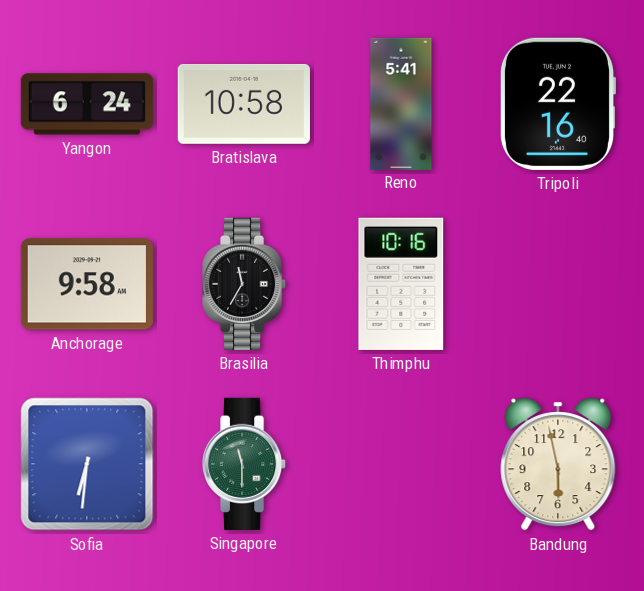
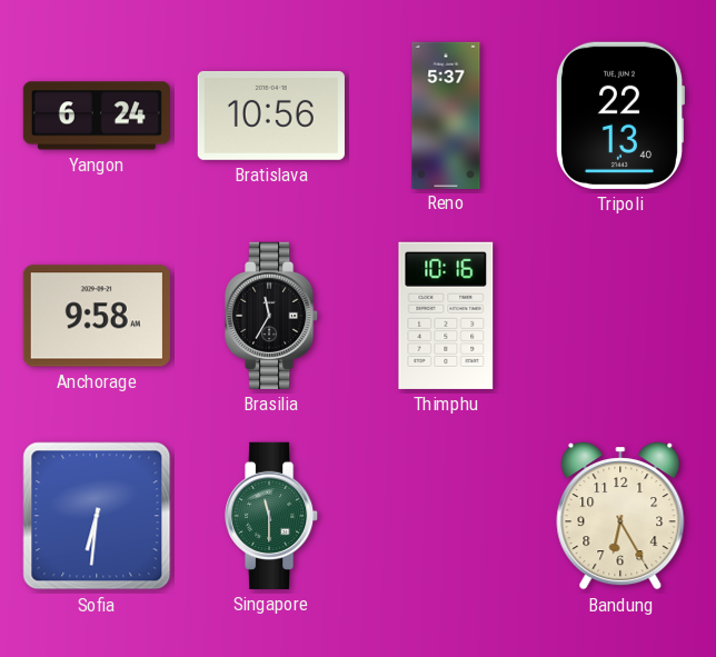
Bratislava: 10:58 -> 10:56 (271, 116)
Reno: 5:41 -> 5:37 (446, 115)
Tripoli: 22:16 -> 22:13 (619, 116)
Bandung: 5:58 -> 6:25 (620, 516)
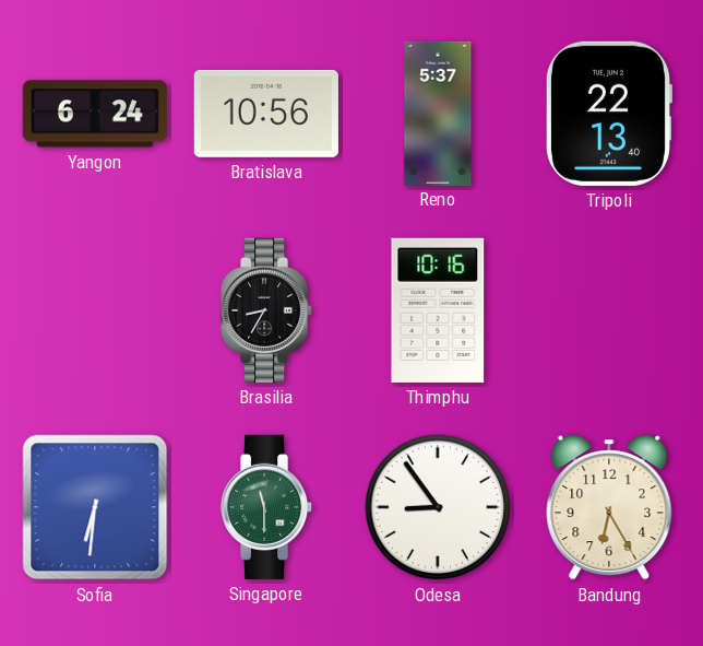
Anchorage: 9:58 -> none (97, 316)
Brasilia: 11:35 -> 8:35 (267, 310)
Odesa: none -> 8:54 (438, 507)
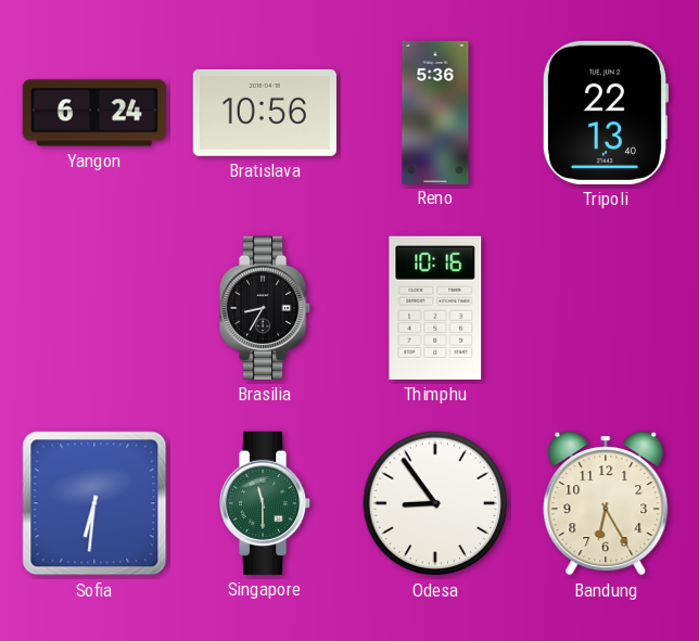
Reno: 5:37 -> 5:36 (435, 112)
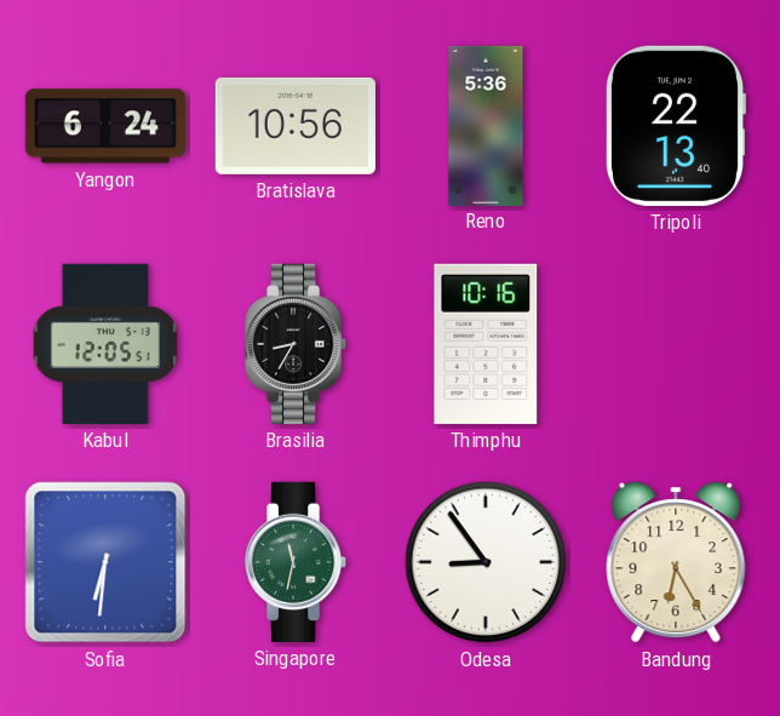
Kabul: none -> 12:05 (104, 344)
Singapore: 11:30 -> 11:32 (297, 562)
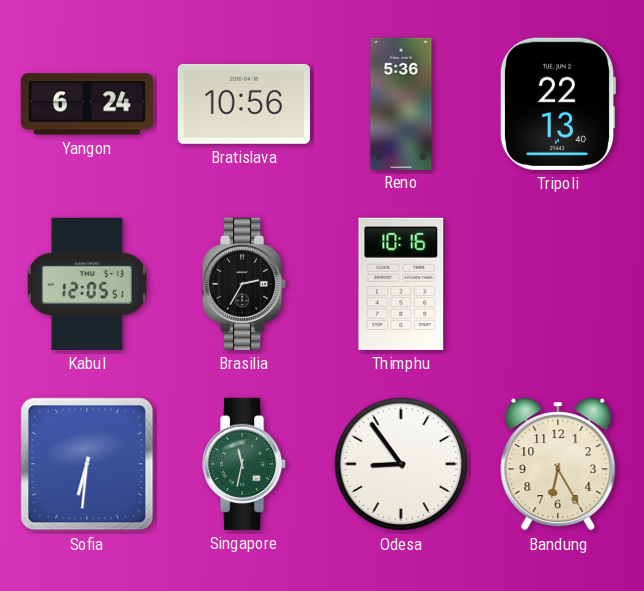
Brasilia: 8:35 -> 2:35 (245, 284)
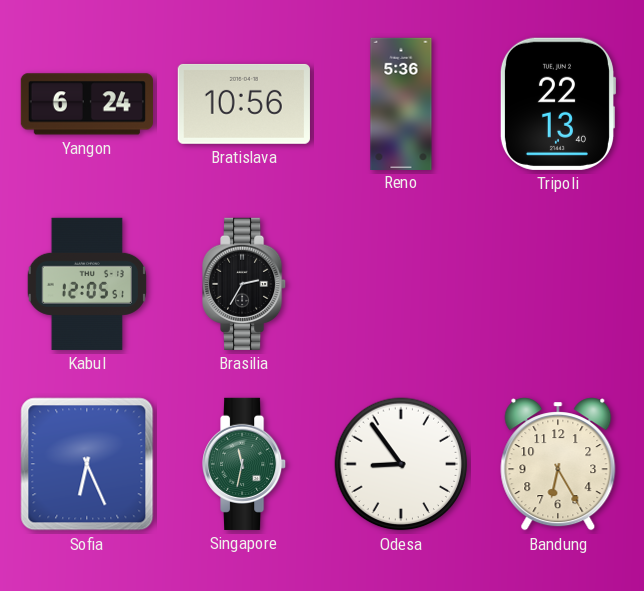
Thimphu: 10:16 -> none (401, 284)
Sofia: 6:31 -> 6:26 (87, 464)
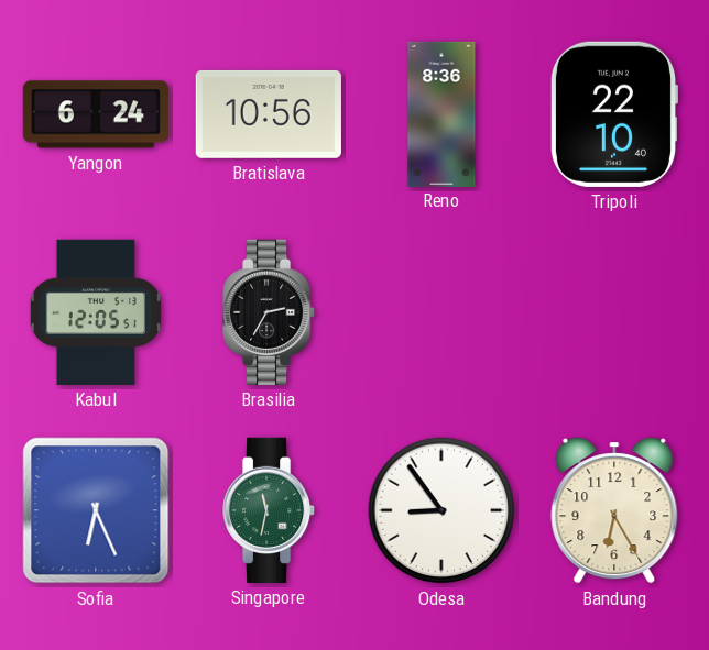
Reno: 5:36 -> 8:36 (441, 113)
Tripoli: 22:13 -> 22:10 (613, 114)
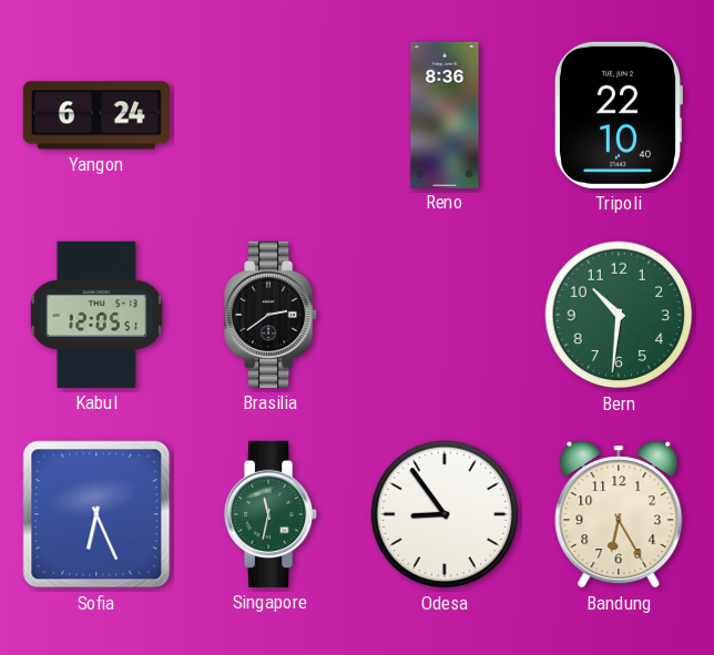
Bratislava: 10:56 -> none (269, 114)
Brasilia: 2:35 -> 2:39 (272, 315)
Bern: none -> 10:31 (619, 315)
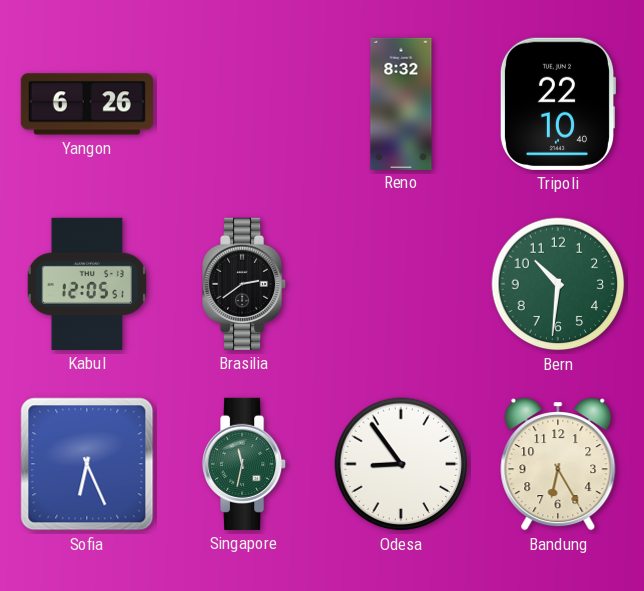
Yangon: 6:24 -> 6:26 (87, 104)
Reno: 8:36 -> 8:32 (401, 103)
